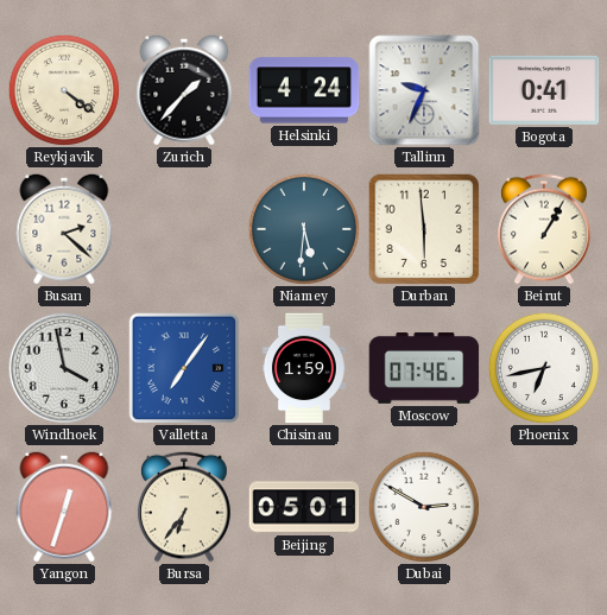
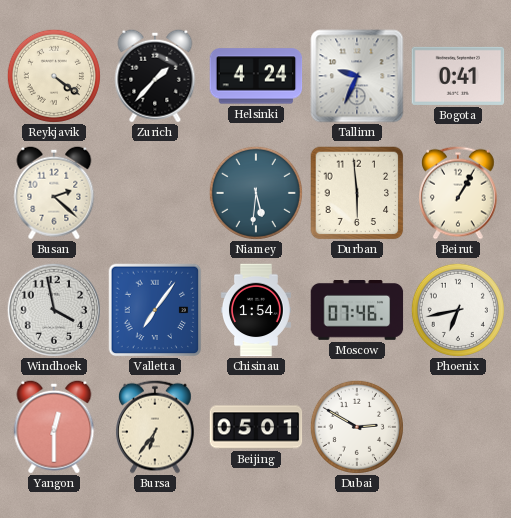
Chisinau: 1:59 -> 1:54 (256, 310)
Yangon: 12:33 -> 12:30 (54, 427)
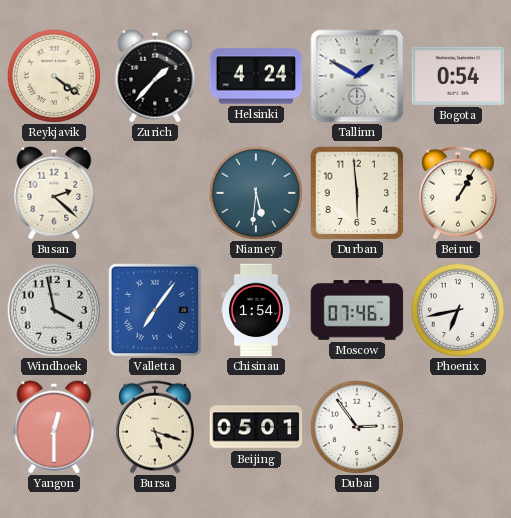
Tallinn: 9:34 -> 1:50 (357, 76)
Bogota: 0:41 -> 0:54 (458, 76)
Bursa: 6:36 -> 5:18 (156, 427)
Dubai: 2:50 -> 2:54 (357, 427)
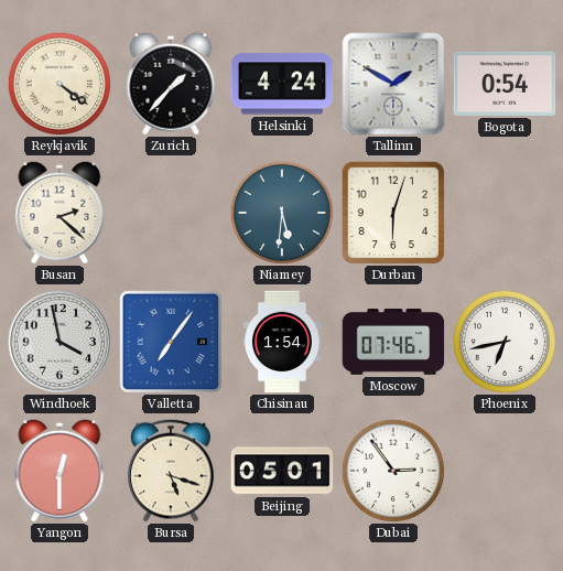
Durban: 5:59 -> 6:03 (393, 213)
Beirut: 1:05 -> none (459, 193)
